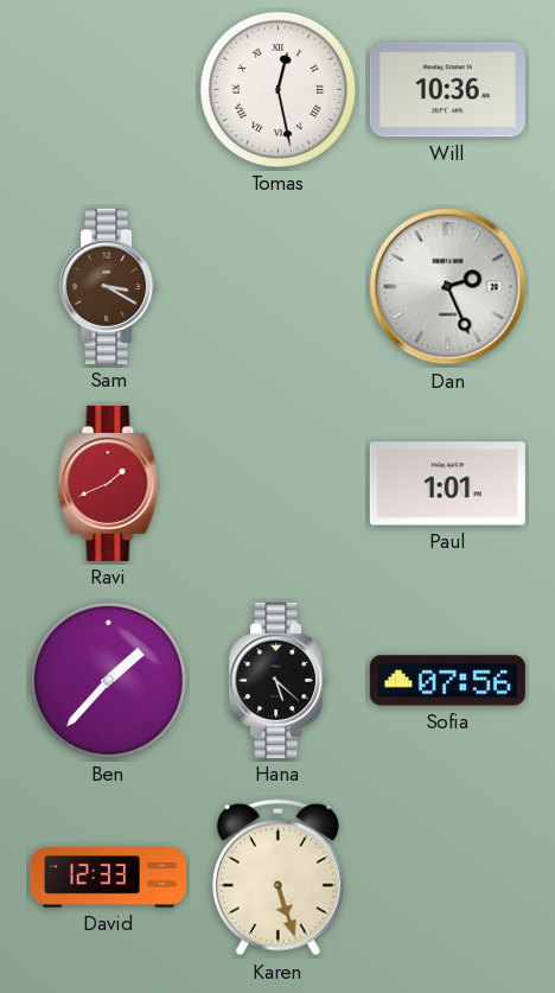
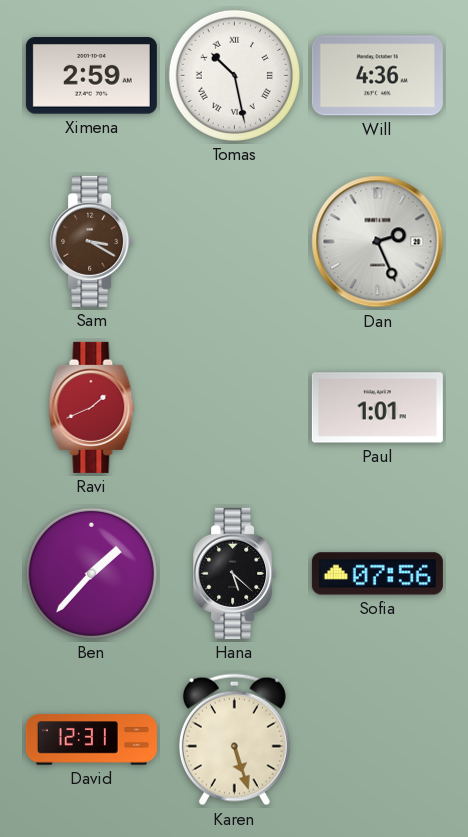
Ximena: none -> 2:59 (91, 76)
Tomas: 12:28 -> 10:28 (234, 75)
Will: 10:36 -> 4:36 (377, 76)
David: 12:33 -> 12:31 (91, 740)
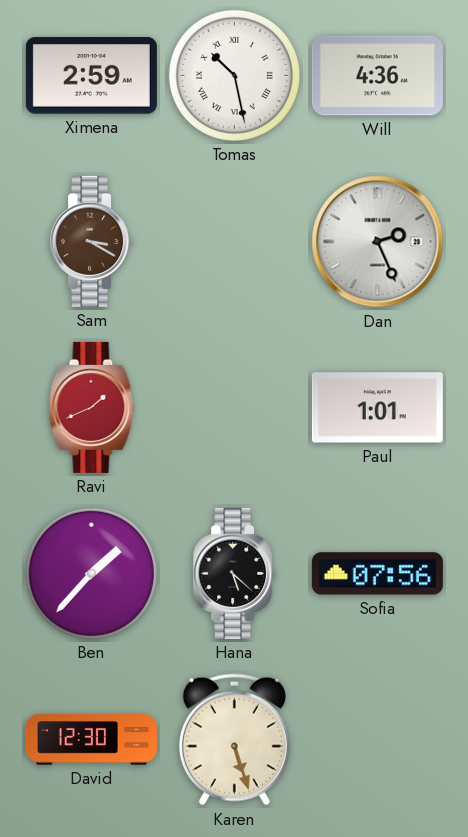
David: 12:31 -> 12:30 (91, 740)
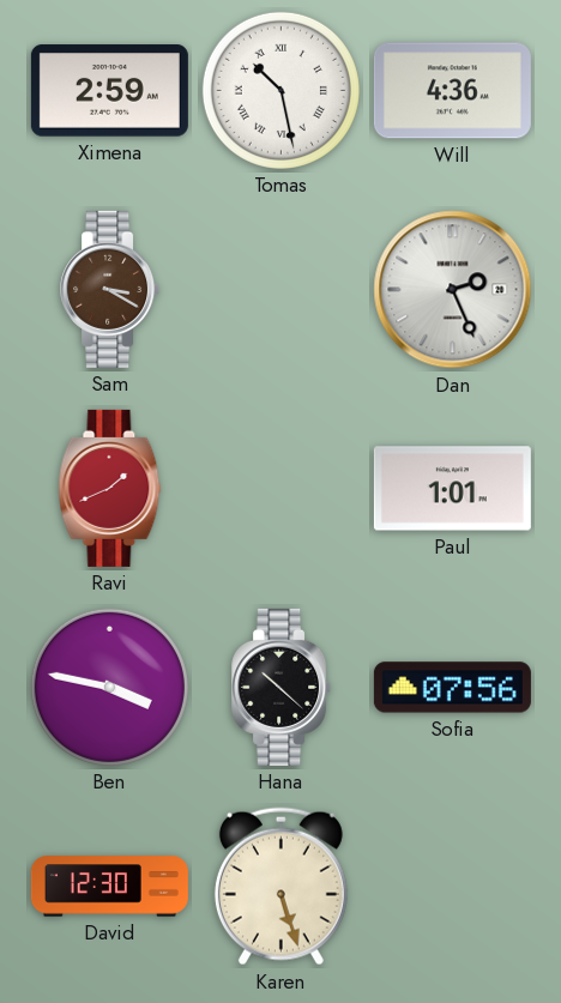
Ben: 1:37 -> 3:47 (109, 687)
Hana: 5:22 -> 10:22 (282, 687)
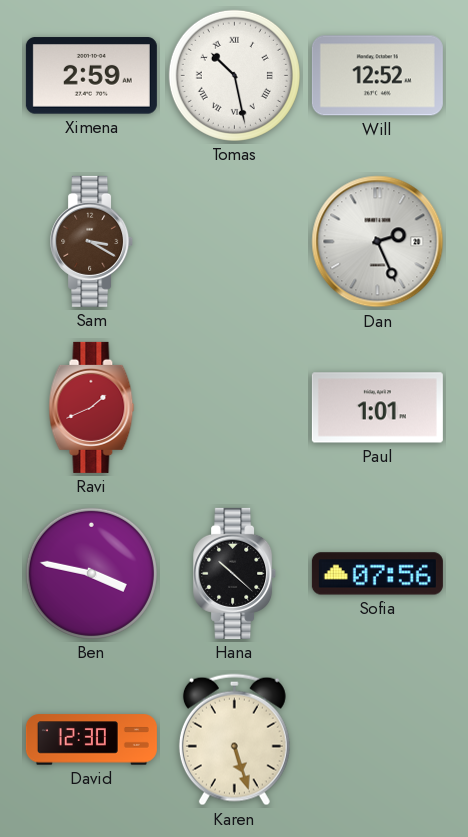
Will: 4:36 -> 12:52 (377, 76)
